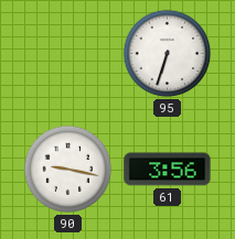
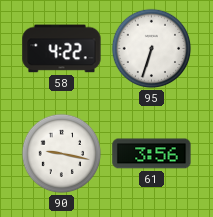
58: none -> 4:22 (62, 49)
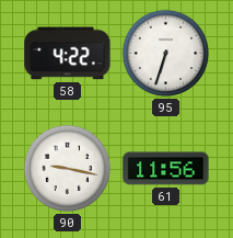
61: 3:56 -> 11:56 (166, 169)
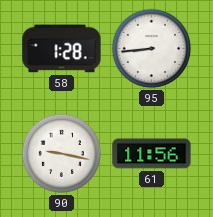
58: 4:22 -> 1:28 (62, 49)
95: 6:33 -> 8:44 (152, 49)
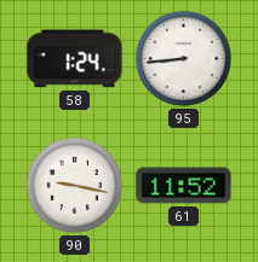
58: 1:28 -> 1:24 (75, 59)
61: 11:56 -> 11:52 (184, 186)
